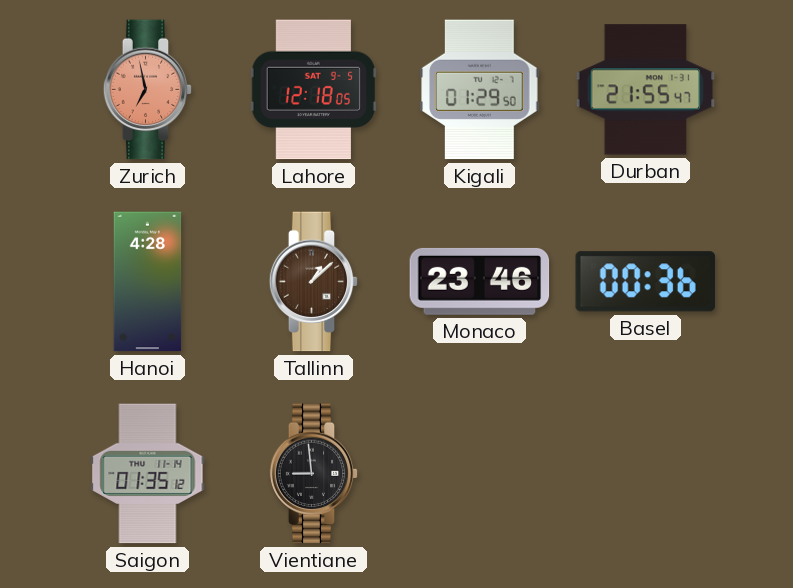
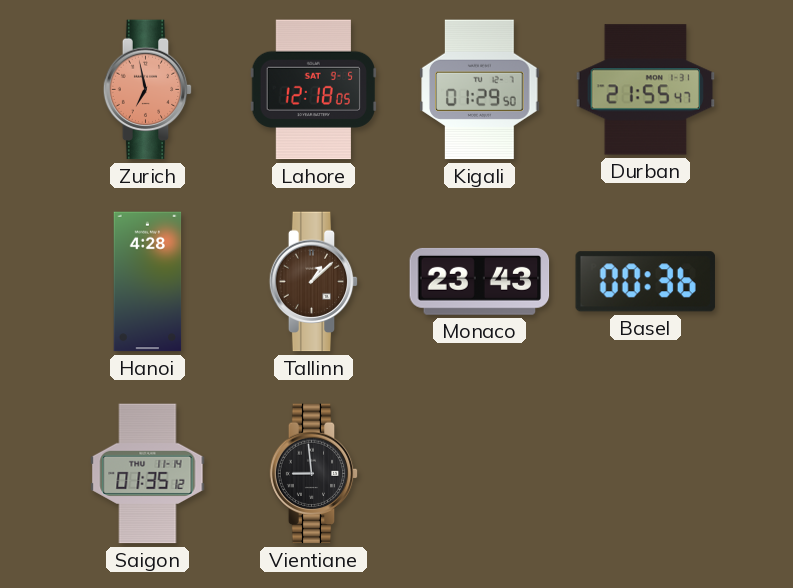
Monaco: 23:46 -> 23:43 (480, 281)
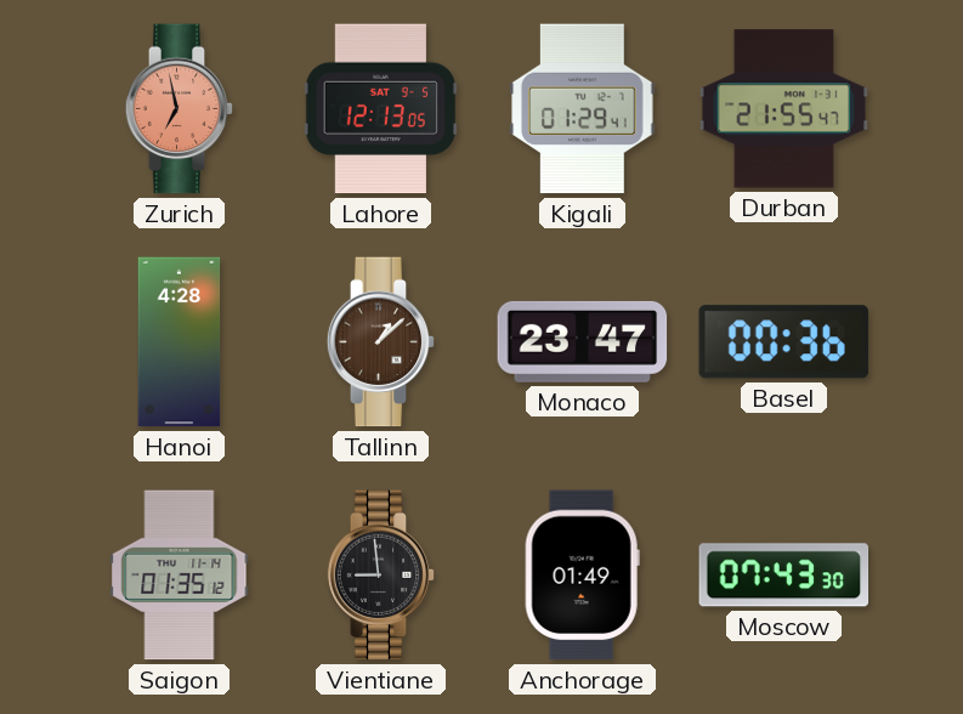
Lahore: 12:18 -> 12:13 (380, 109)
Kigali: 01:29:50 -> 01:29:41 (583, 109)
Monaco: 23:43 -> 23:47 (583, 341)
Anchorage: none -> 01:49 (582, 576)
Moscow: none -> 07:43 (784, 576)
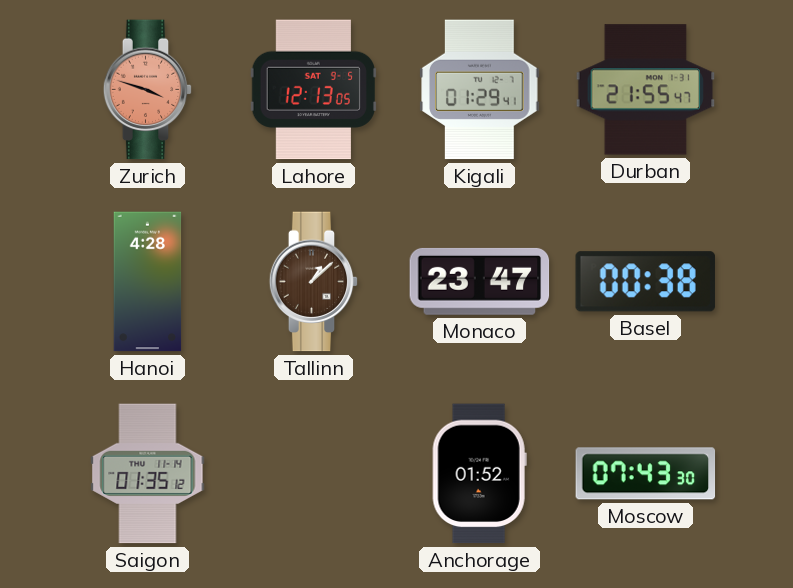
Zurich: 6:58 -> 3:48 (148, 90)
Basel: 00:36 -> 00:38 (645, 282)
Vientiane: 8:59 -> none (381, 576)
Anchorage: 01:49 -> 01:52 (479, 474)
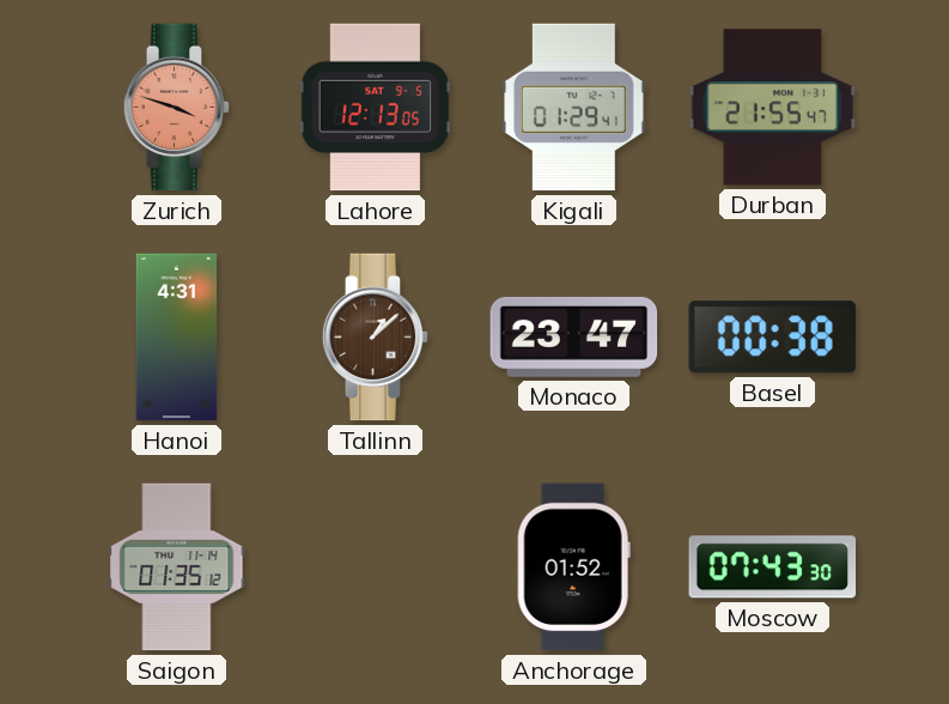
Hanoi: 4:28 -> 4:31 (177, 338)
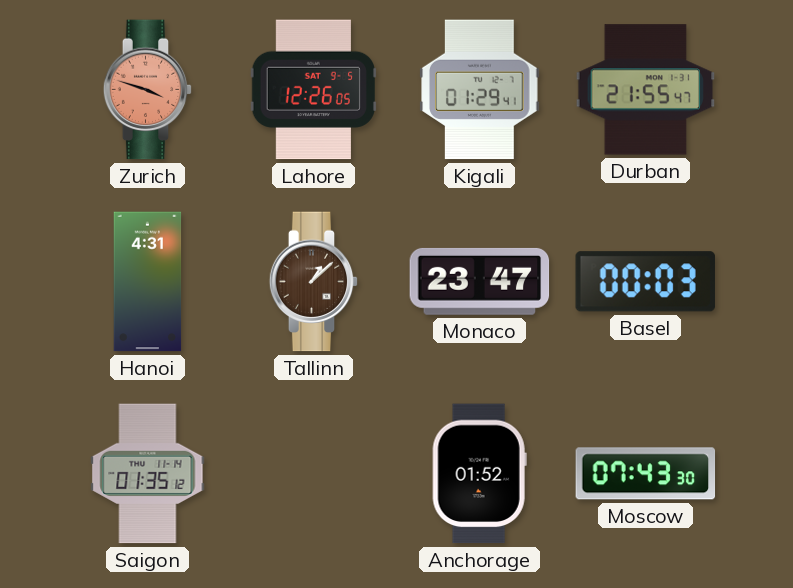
Lahore: 12:13 -> 12:26 (313, 90)
Basel: 00:38 -> 00:03 (645, 282)
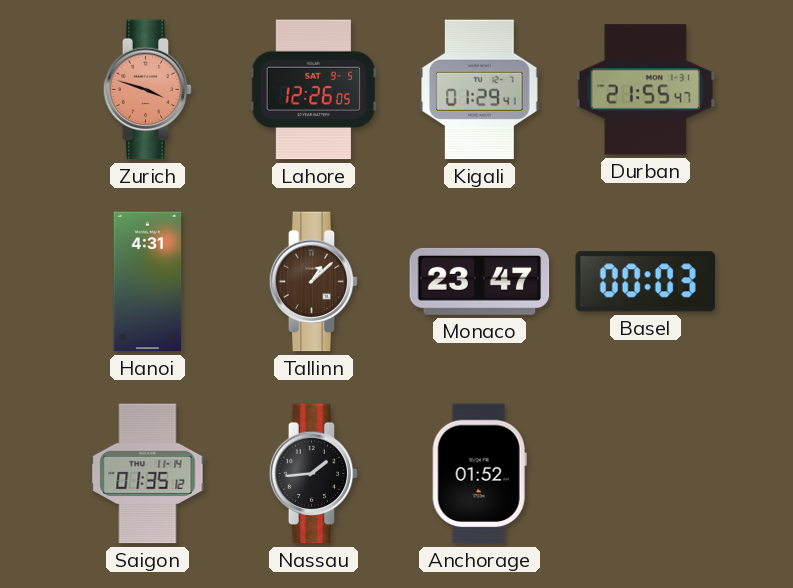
Nassau: none -> 1:44 (314, 474)
Moscow: 07:43 -> none (646, 474)
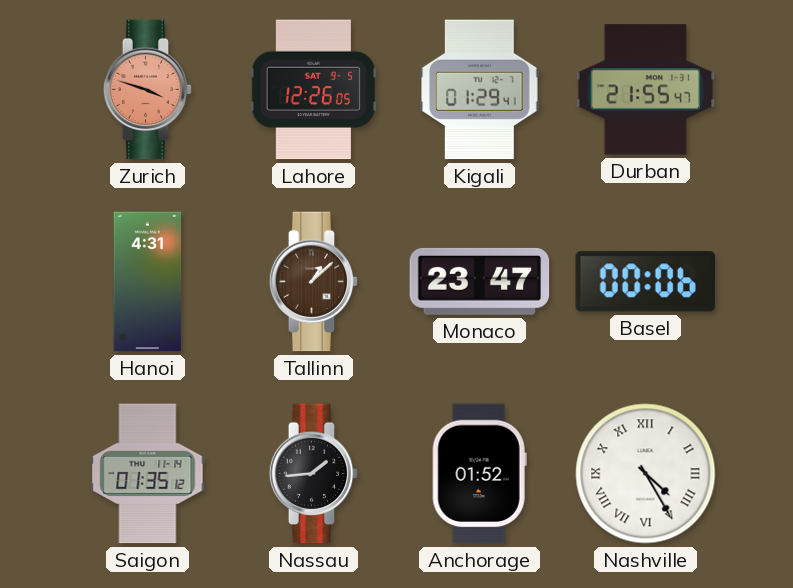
Basel: 00:03 -> 00:06 (645, 282)
Nashville: none -> 4:25 (646, 474)
